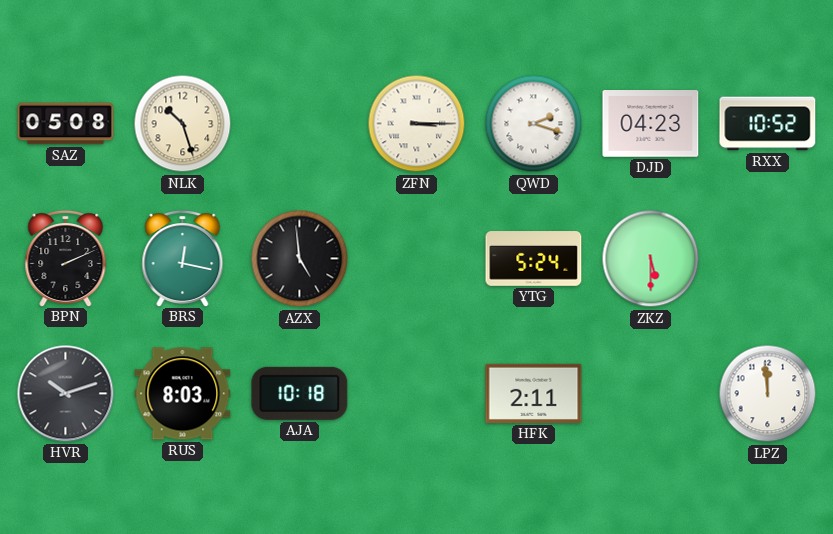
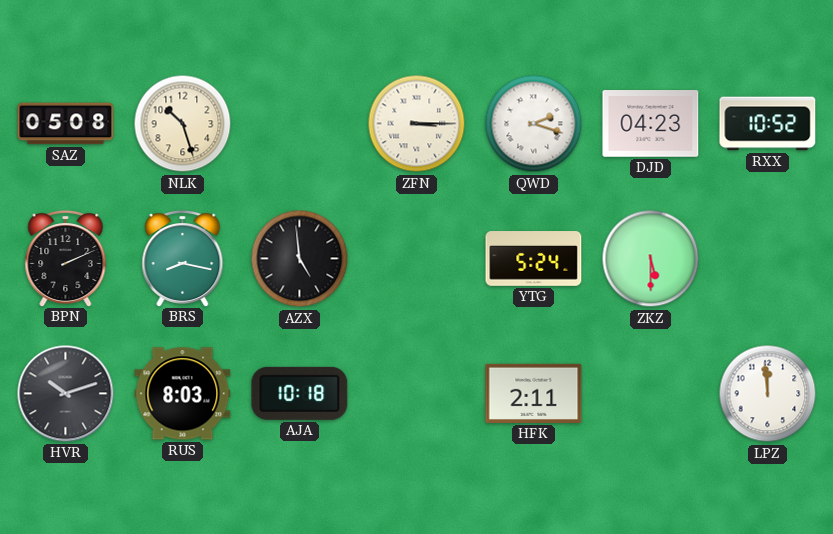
BRS: 12:17 -> 8:17 (183, 258)
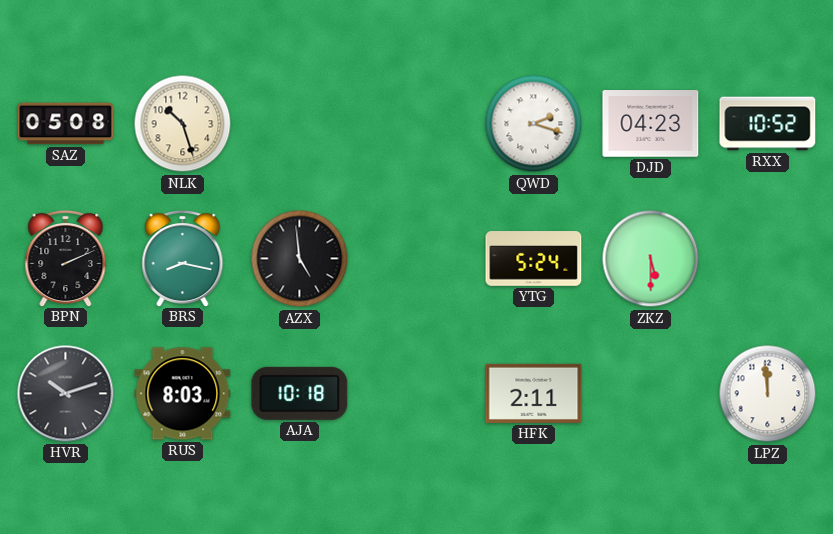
ZFN: 3:15 -> none (417, 124)
